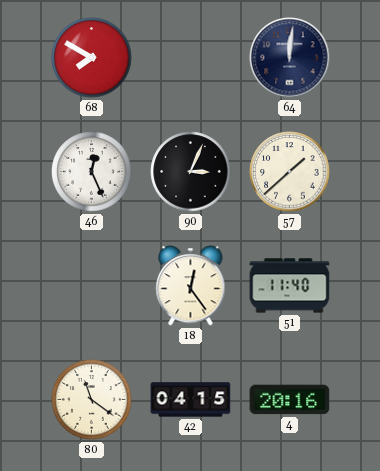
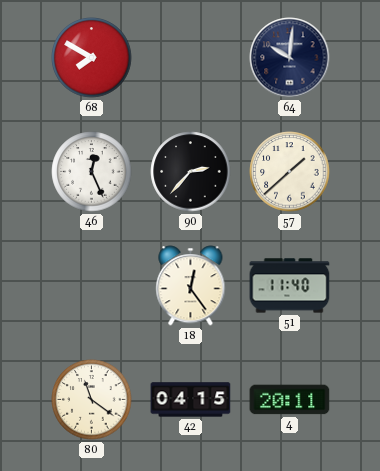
64: 12:01 -> 10:01 (290, 58)
90: 3:04 -> 2:37 (191, 172)
4: 20:16 -> 20:11 (290, 400)
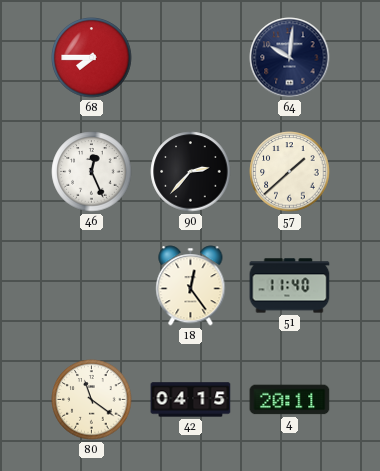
68: 7:50 -> 7:45 (92, 58)
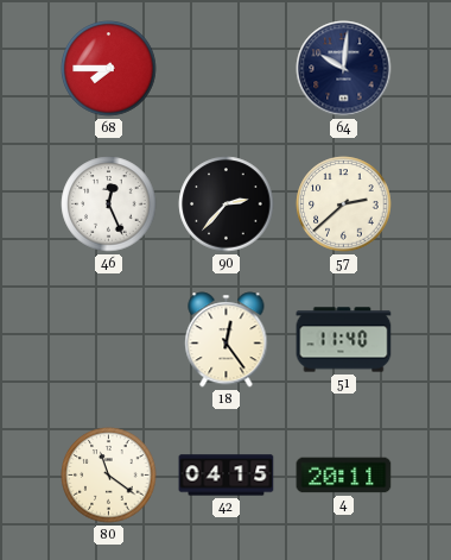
57: 1:38 -> 2:38 (344, 205)
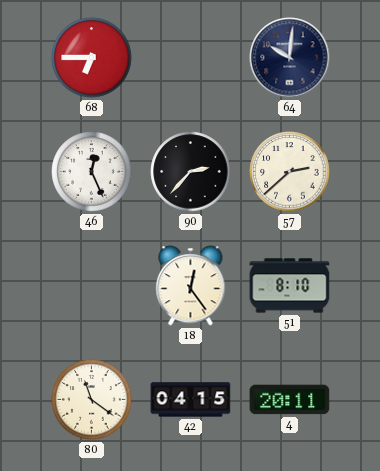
68: 7:45 -> 6:45 (92, 58)
51: 11:40 -> 8:10 (290, 286)
